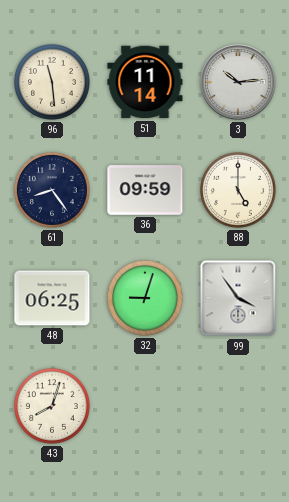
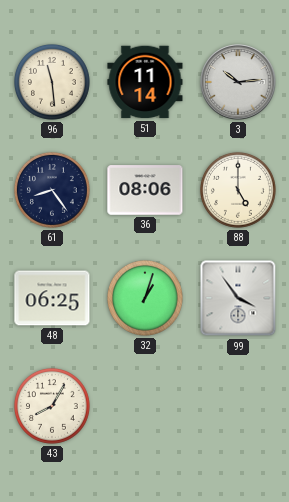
36: 09:59 -> 08:06 (145, 190)
32: 9:03 -> 1:03 (145, 298)
43: 8:03 -> 8:05 (52, 406)
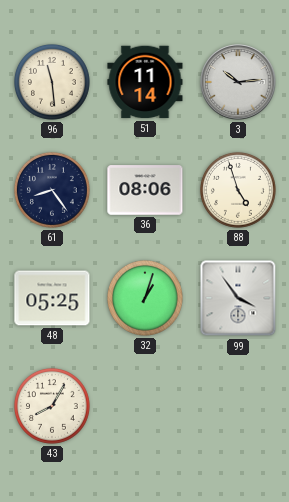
88: 5:00 -> 4:57 (238, 190)
48: 06:25 -> 05:25 (52, 298)
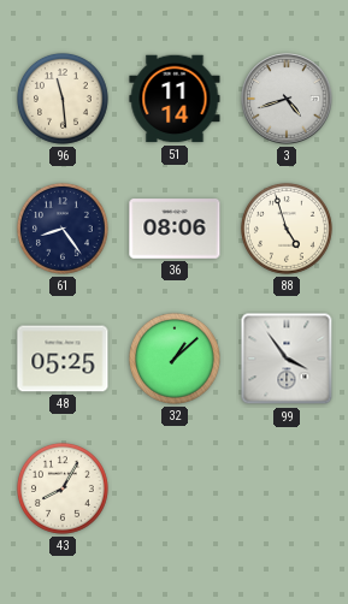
3: 10:14 -> 4:42 (287, 99)
32: 1:03 -> 1:08 (175, 359)
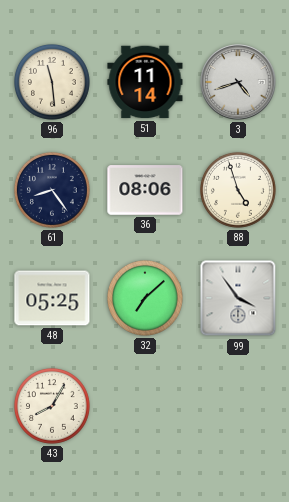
32: 1:08 -> 7:08 (145, 298)
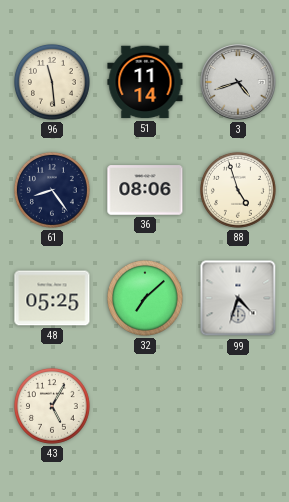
99: 3:54 -> 4:33 (238, 298)
43: 8:05 -> 5:05 (52, 406)
